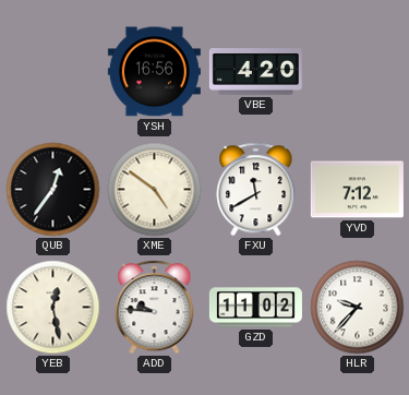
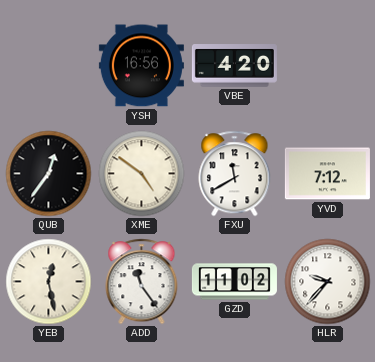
ADD: 9:46 -> 11:24 (142, 282)
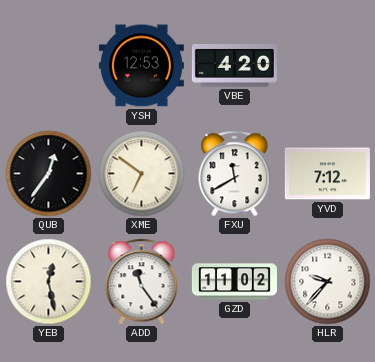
YSH: 16:56 -> 12:53 (141, 66)
XME: 4:51 -> 6:51 (142, 174)
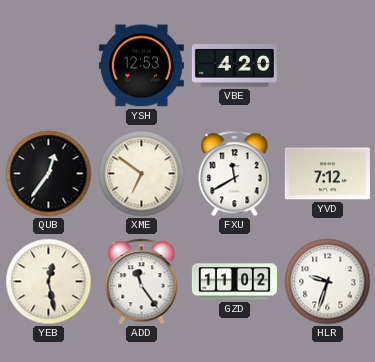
HLR: 9:37 -> 9:33 (328, 282)
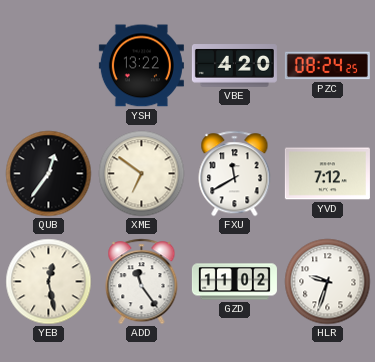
YSH: 12:53 -> 13:22 (141, 66)
PZC: none -> 08:24 (327, 66)
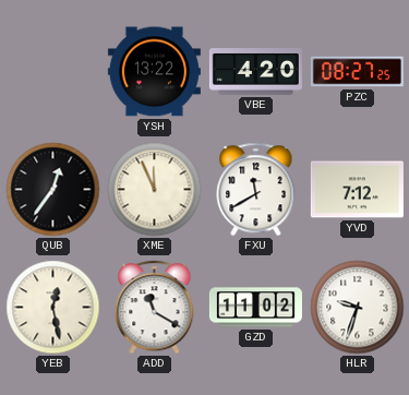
PZC: 08:24 -> 08:27 (357, 72)
XME: 6:51 -> 11:56 (155, 190)
ADD: 11:24 -> 11:20 (155, 308)
